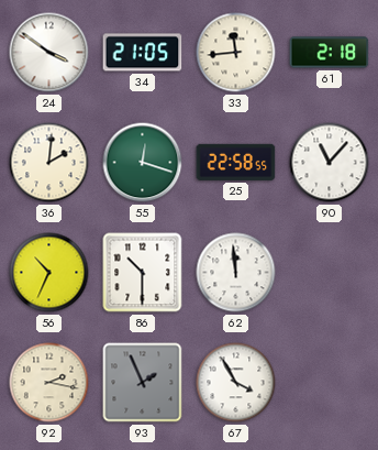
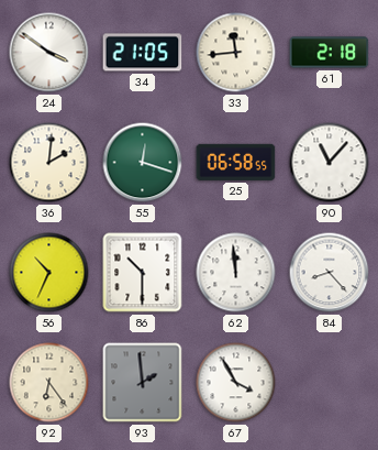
25: 22:58 -> 06:58 (236, 162)
84: none -> 8:23 (330, 273)
92: 2:17 -> 6:24 (49, 383)
93: 1:56 -> 1:59 (143, 383)
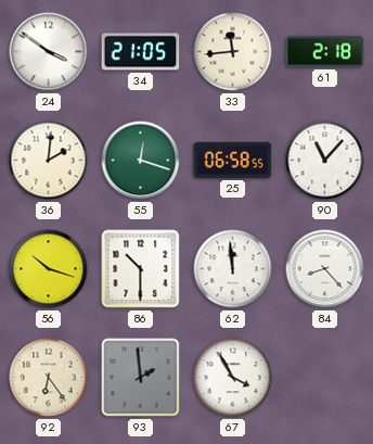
56: 10:34 -> 10:18 (49, 269)
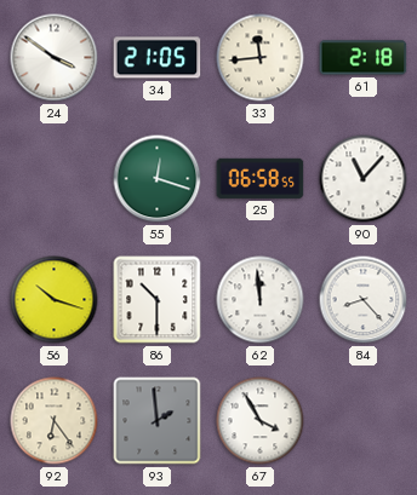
36: 2:01 -> none (49, 161)
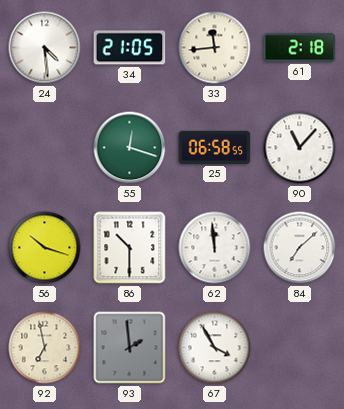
24: 3:51 -> 4:29 (45, 48)
84: 8:23 -> 7:08 (300, 248)
92: 6:24 -> 6:58 (45, 348)
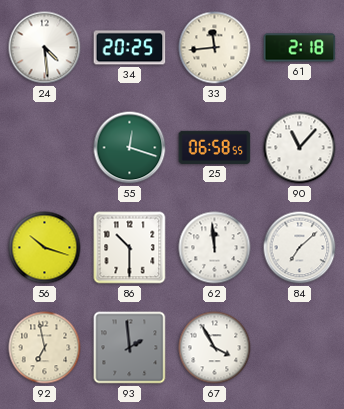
34: 21:05 -> 20:25 (130, 48)
